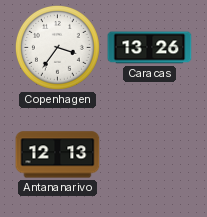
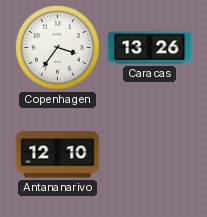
Antananarivo: 12:13 -> 12:10 (58, 155)
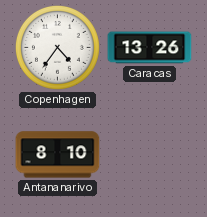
Copenhagen: 3:36 -> 4:36 (57, 47)
Antananarivo: 12:10 -> 8:10 (58, 155)
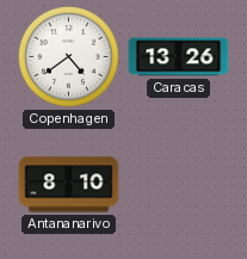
Copenhagen: 4:36 -> 4:39 (68, 56)
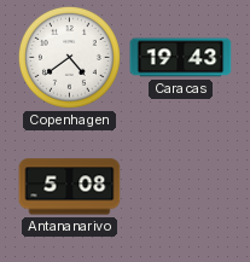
Caracas: 13:26 -> 19:43 (181, 58)
Antananarivo: 8:10 -> 5:08 (70, 187)
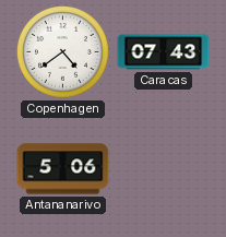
Caracas: 19:43 -> 07:43 (164, 52)
Antananarivo: 5:08 -> 5:06 (63, 169)
